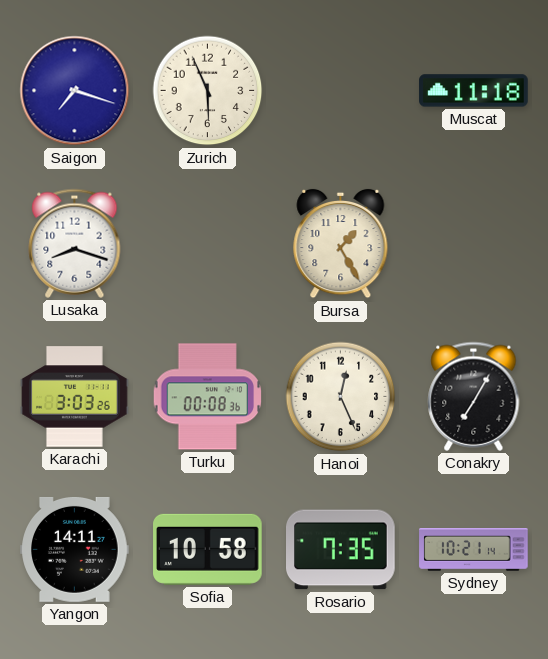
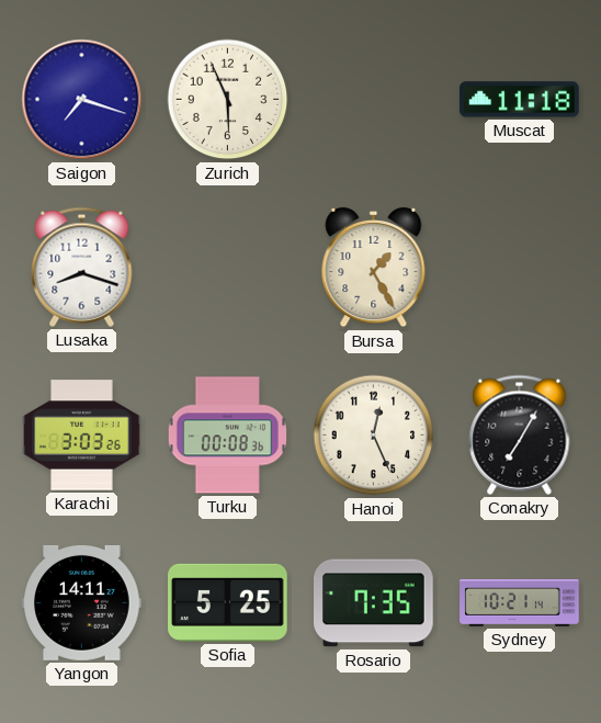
Sofia: 10:58 -> 5:25 (228, 602)
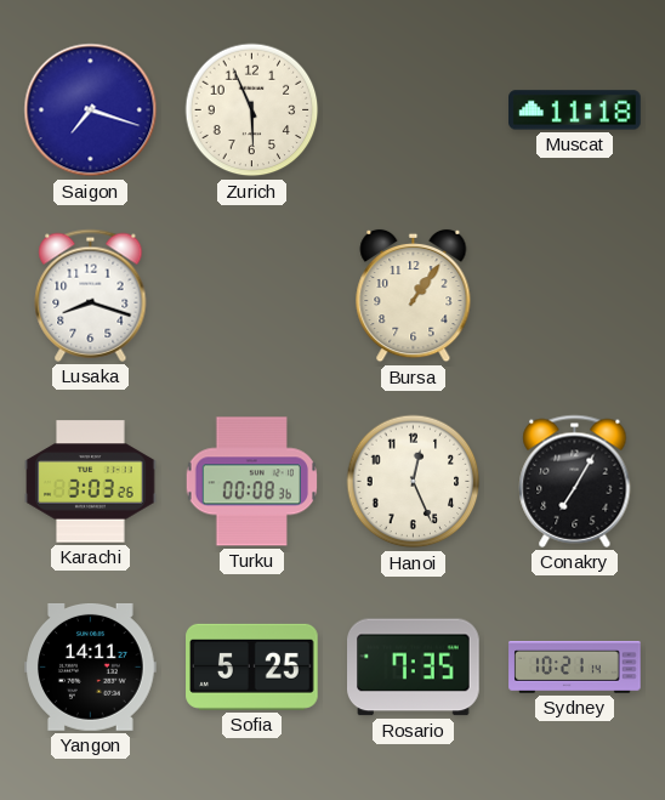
Bursa: 1:25 -> 1:06 (414, 296)
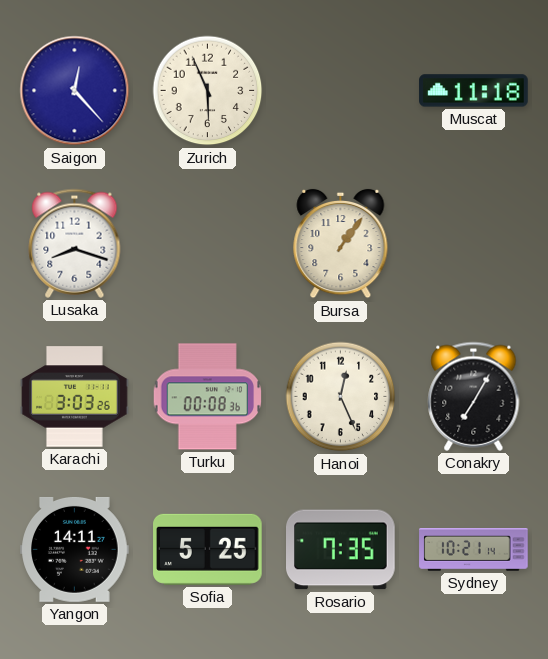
Saigon: 7:18 -> 12:23 (75, 91)
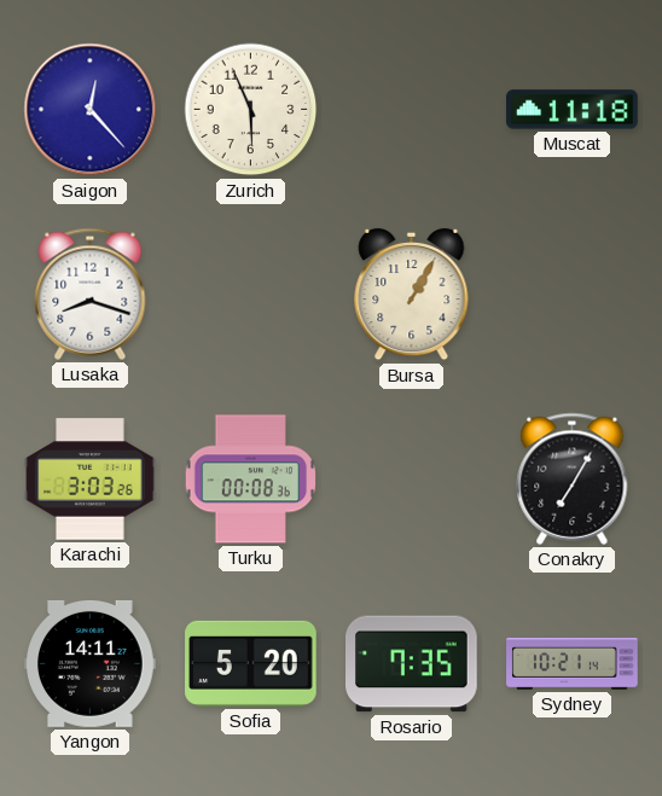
Bursa: 1:06 -> 1:05 (412, 295)
Hanoi: 12:26 -> none (341, 397)
Sofia: 5:25 -> 5:20 (251, 663)
